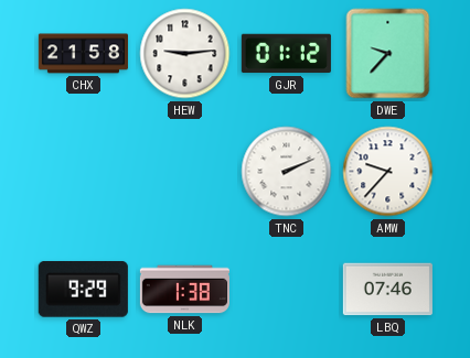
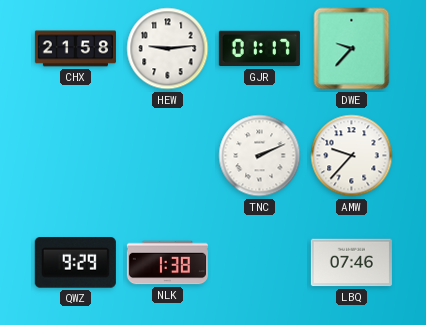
GJR: 01:12 -> 01:17 (259, 49)
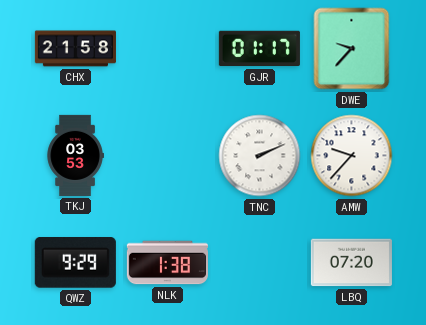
HEW: 9:14 -> none (168, 49)
TKJ: none -> 03:53 (75, 155)
LBQ: 07:46 -> 07:20 (351, 263)
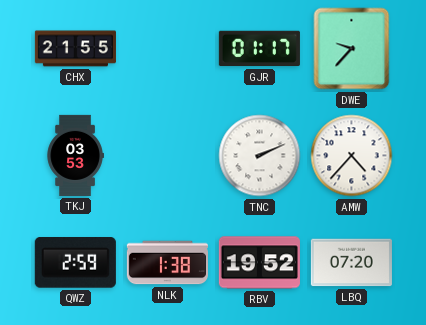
CHX: 21:58 -> 21:55 (75, 49)
AMW: 9:37 -> 4:37 (352, 156)
QWZ: 9:29 -> 2:59 (75, 263)
RBV: none -> 19:52 (259, 263)
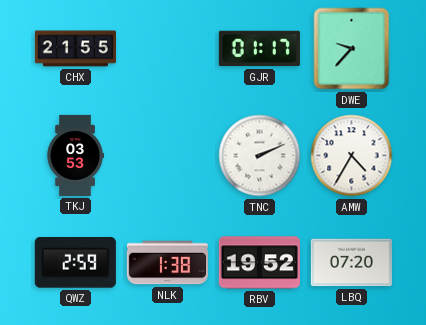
AMW: 4:37 -> 4:35 (352, 156)
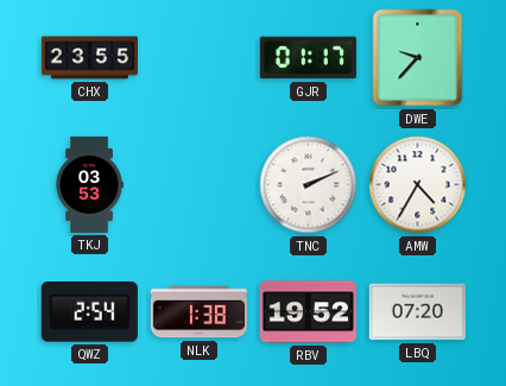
CHX: 21:55 -> 23:55 (89, 58)
QWZ: 2:59 -> 2:54 (89, 312)
